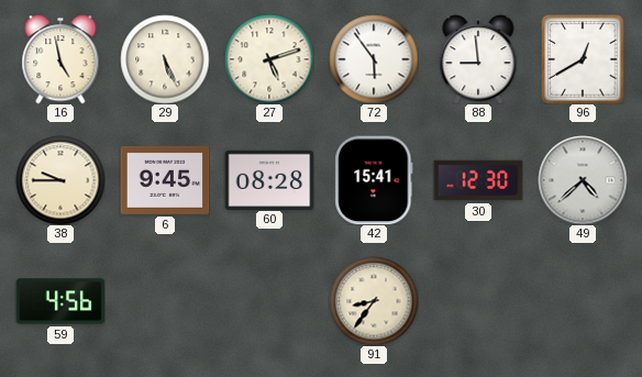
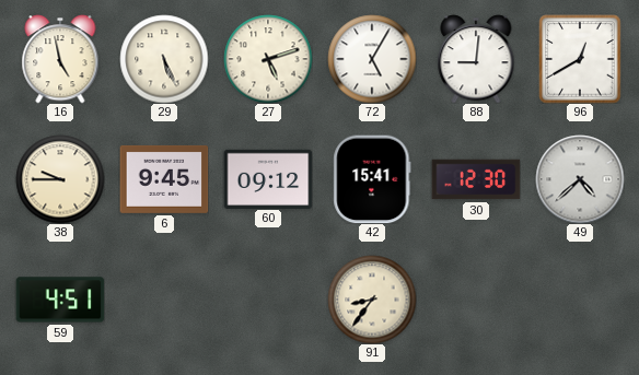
72: 5:54 -> 5:05 (372, 59)
88: 8:59 -> 9:01 (476, 59)
60: 08:28 -> 09:12 (268, 178)
59: 4:56 -> 4:51 (60, 300)
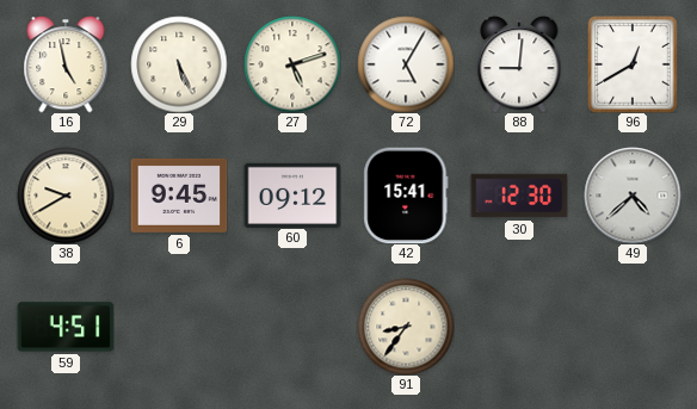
38: 9:45 -> 9:40 (66, 196)
